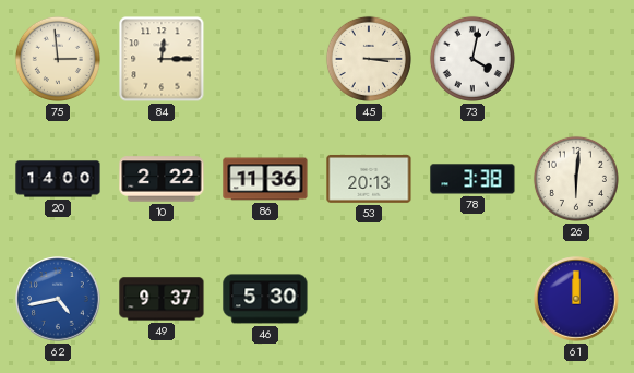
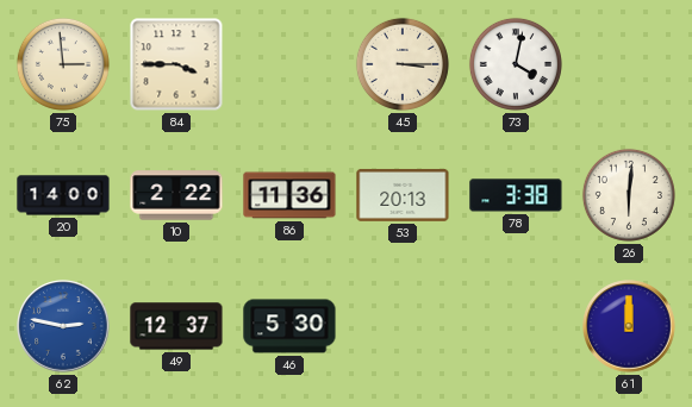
84: 12:15 -> 3:45 (176, 64)
62: 4:43 -> 2:47 (63, 326)
49: 9:37 -> 12:37 (176, 326)
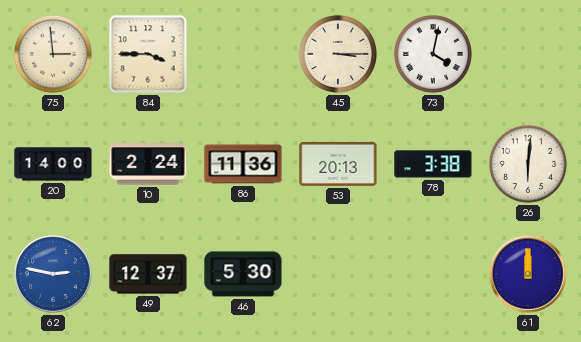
10: 2:22 -> 2:24 (148, 164)
